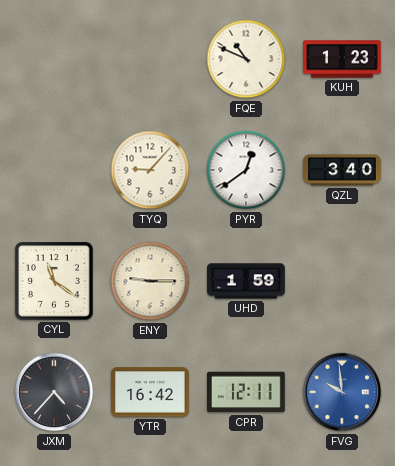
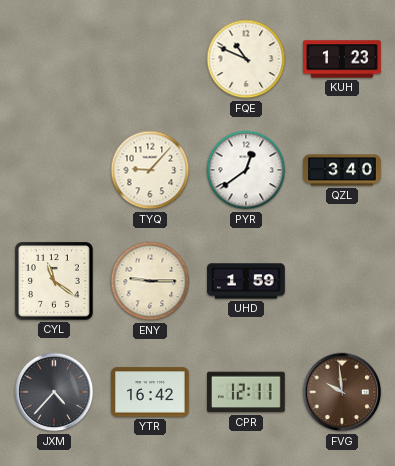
FVG dial: blue -> brown (342, 392)
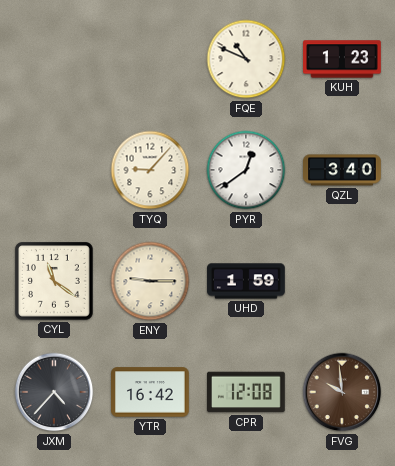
CPR: 12:11 -> 12:08 (247, 392)
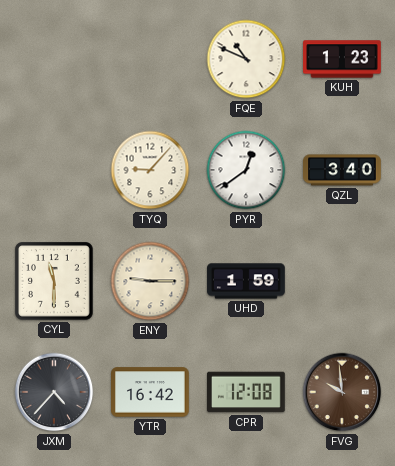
CYL: 11:21 -> 11:30 (55, 282)
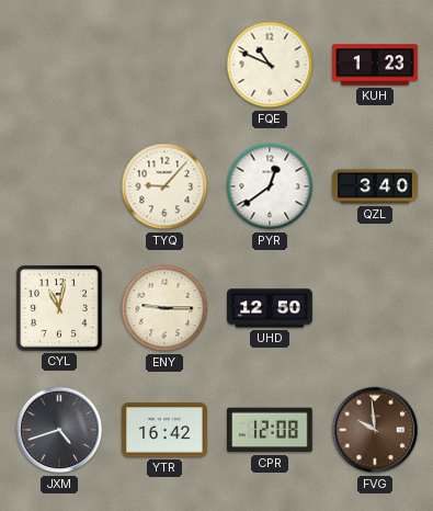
CYL: 11:30 -> 11:02 (60, 309)
UHD: 1:59 -> 12:50 (270, 308)
JXM: 4:37 -> 4:42 (59, 430)
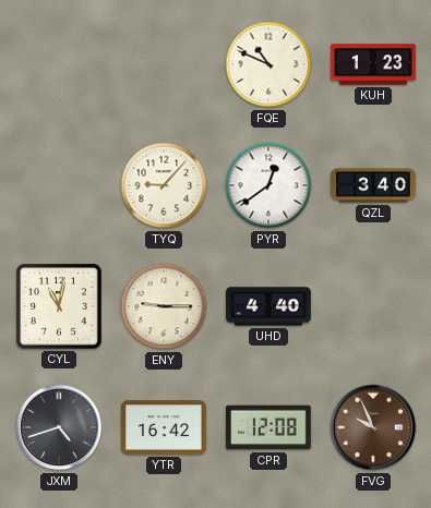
UHD: 12:50 -> 4:40 (268, 306)
FVG: 9:59 -> 9:56 (373, 427)
